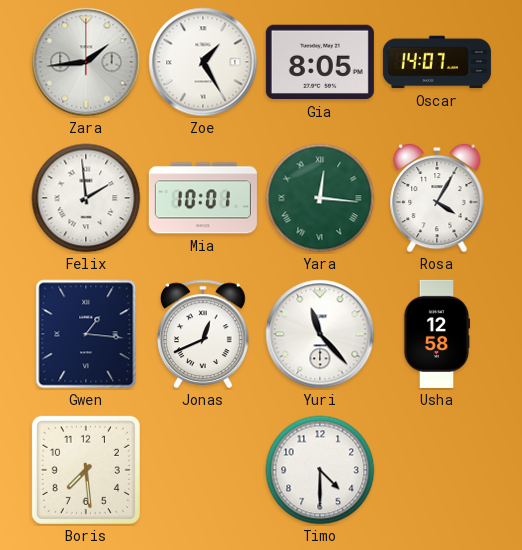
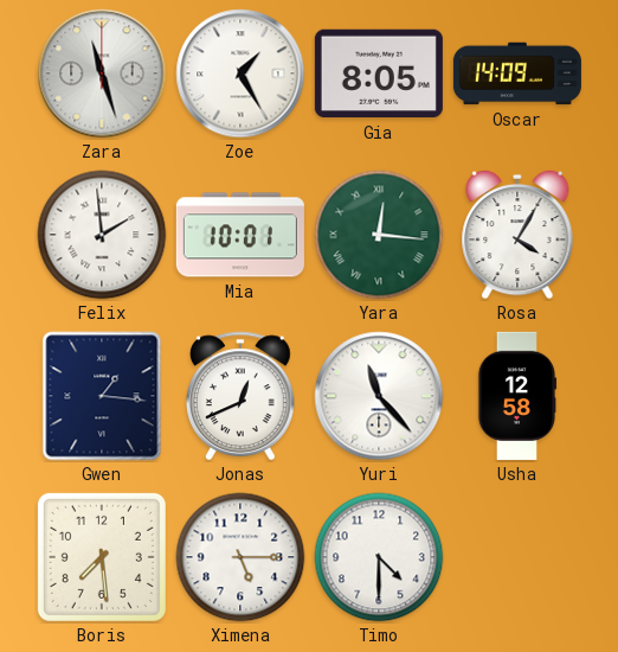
Zara: 1:44 -> 11:27 (102, 73)
Oscar: 14:07 -> 14:09 (517, 73)
Ximena: none -> 5:15 (240, 557)
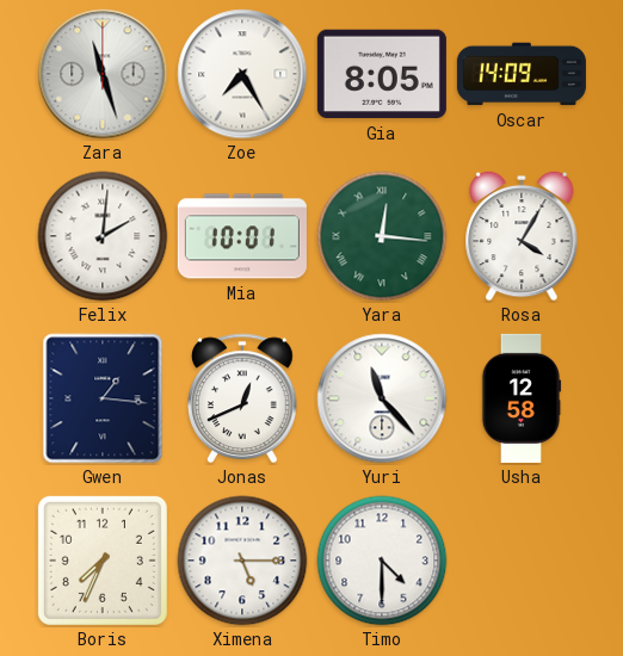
Zoe: 1:25 -> 7:25 (242, 74)
Felix: 1:59 -> 2:01 (103, 236)
Boris: 7:29 -> 7:34 (103, 561)
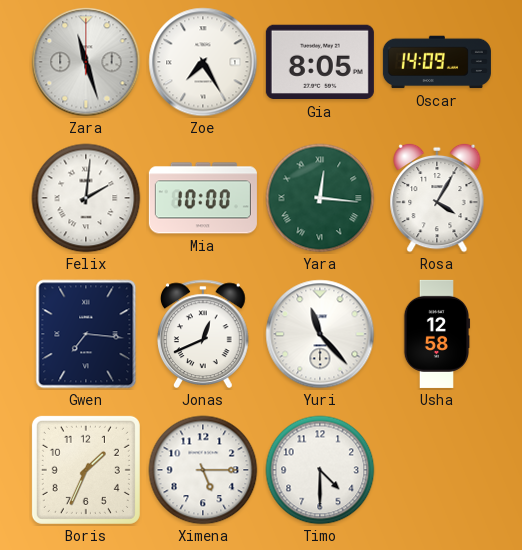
Mia: 10:01 -> 10:00 (203, 198)
Gwen: 1:16 -> 7:16 (86, 334)
Boris: 7:34 -> 1:34 (86, 470)
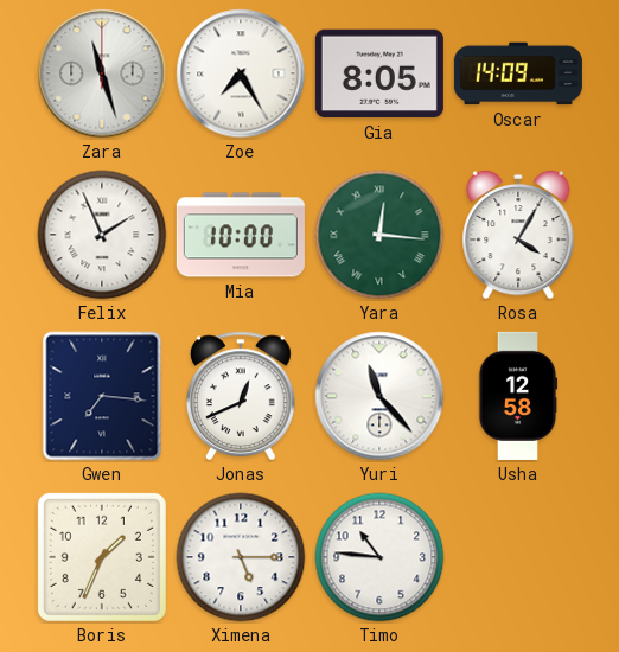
Felix: 2:01 -> 1:56 (102, 235)
Timo: 4:30 -> 10:46 (379, 557)
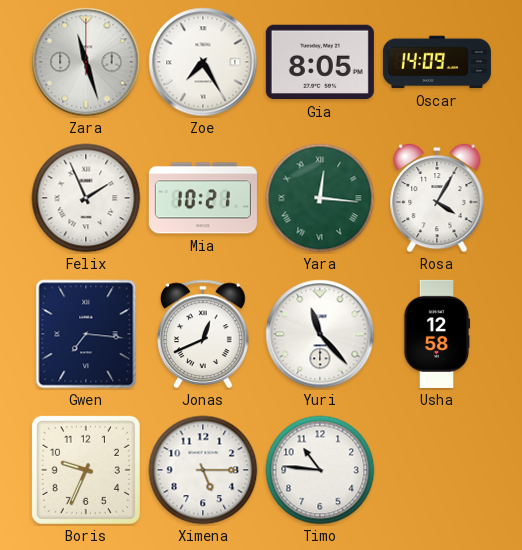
Mia: 10:00 -> 10:21 (203, 198)
Boris: 1:34 -> 9:34 (86, 470)
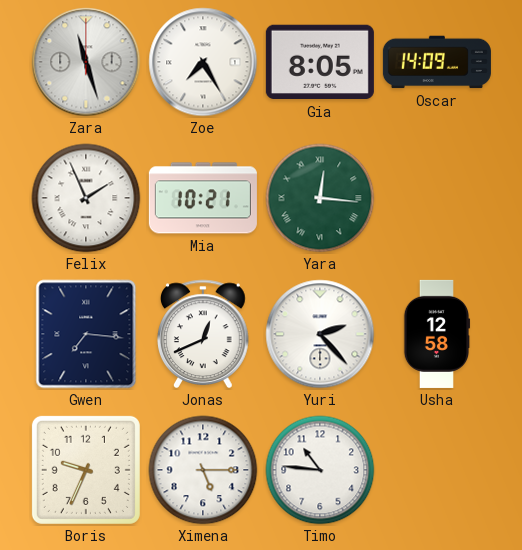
Rosa: 4:05 -> none (437, 198)
Yuri: 11:23 -> 2:23 (320, 334)
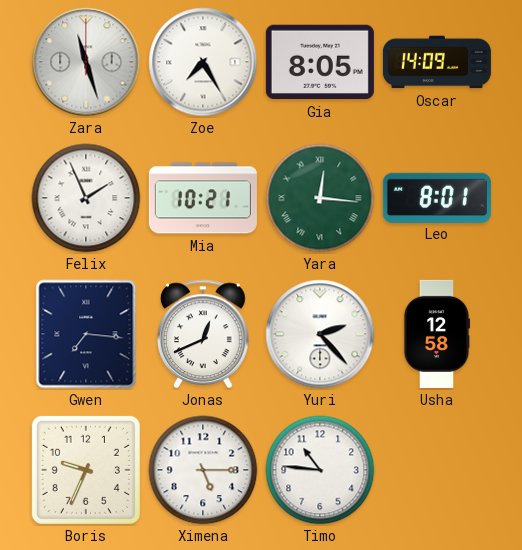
Leo: none -> 8:01 (437, 197)
